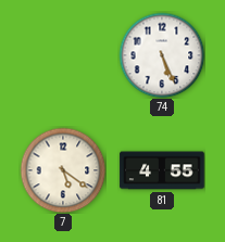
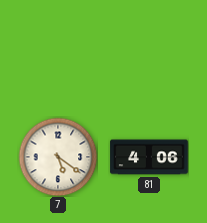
74: 5:26 -> none (162, 55)
81: 4:55 -> 4:06 (149, 157)
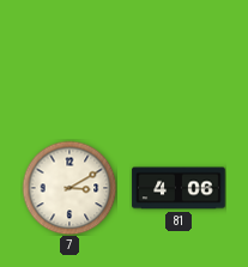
7: 5:21 -> 3:10 (69, 188)
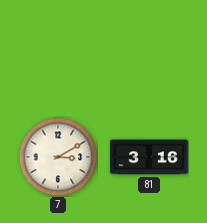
81: 4:06 -> 3:16 (149, 157)
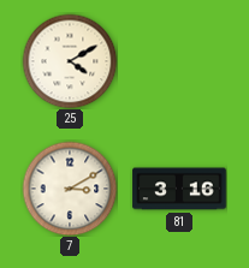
25: none -> 4:10 (70, 61)
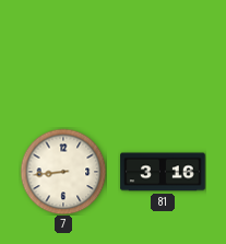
25: 4:10 -> none (70, 61)
7: 3:10 -> 8:44 (63, 172)
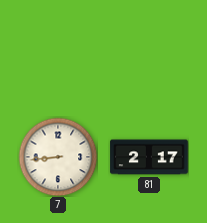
81: 3:16 -> 2:17 (149, 157)
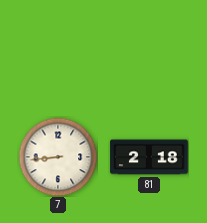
81: 2:17 -> 2:18 (149, 157)
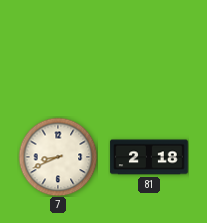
7: 8:44 -> 8:41 (58, 157)
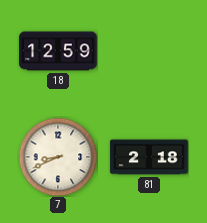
18: none -> 12:59 (58, 51)
